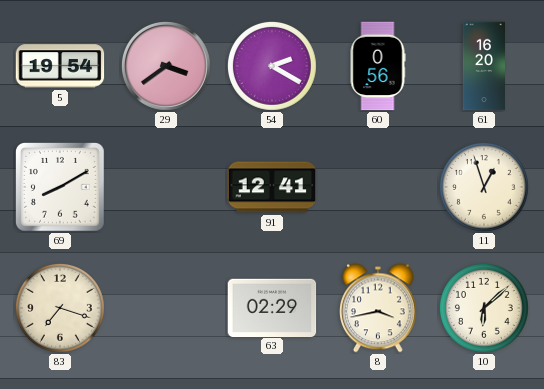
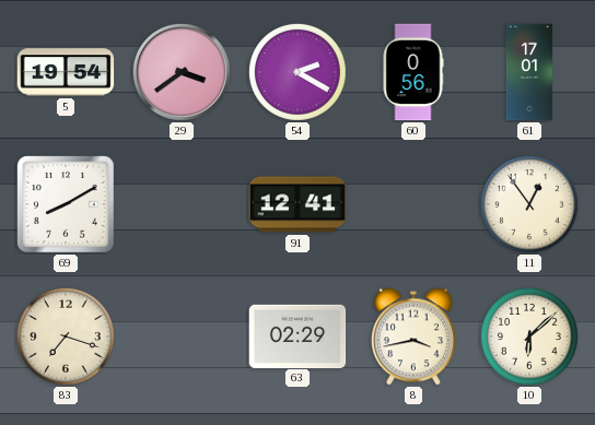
61: 16:20 -> 17:01 (528, 72)
11: 12:57 -> 12:54 (530, 205)
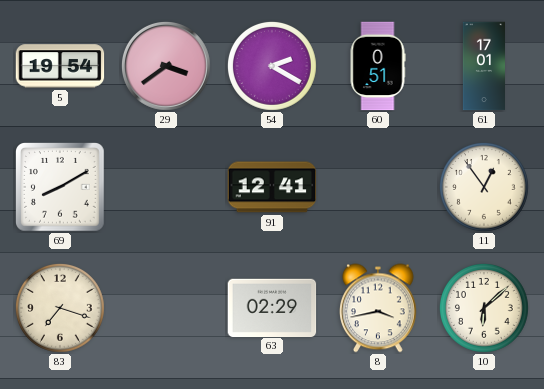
60: 0:56 -> 0:51 (378, 66)
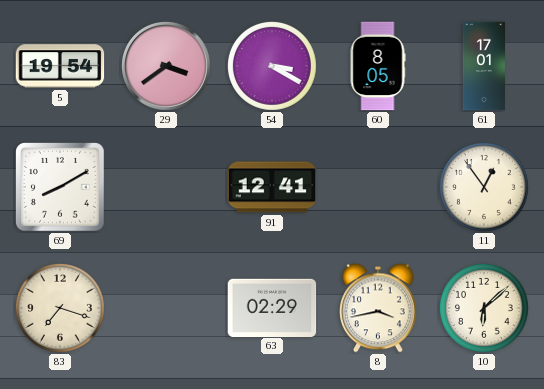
54: 2:20 -> 3:20 (273, 67)
60: 0:51 -> 8:05 (378, 66)
